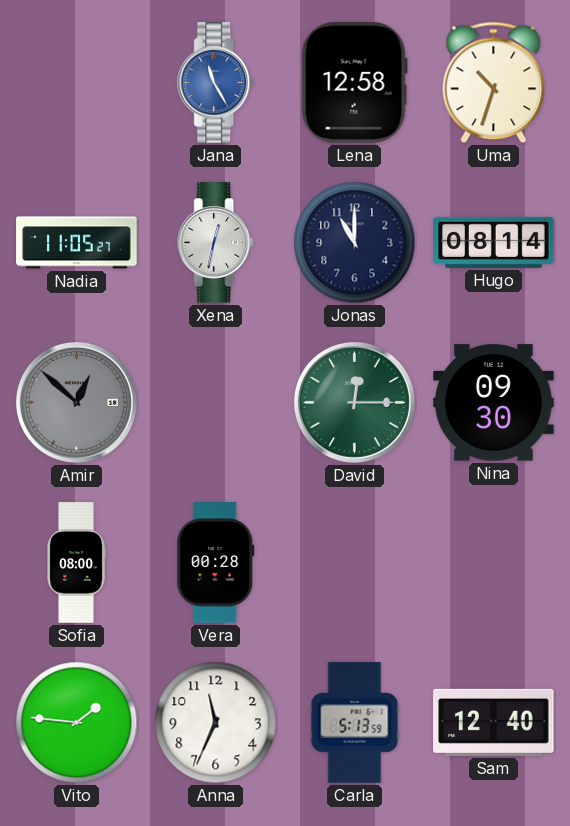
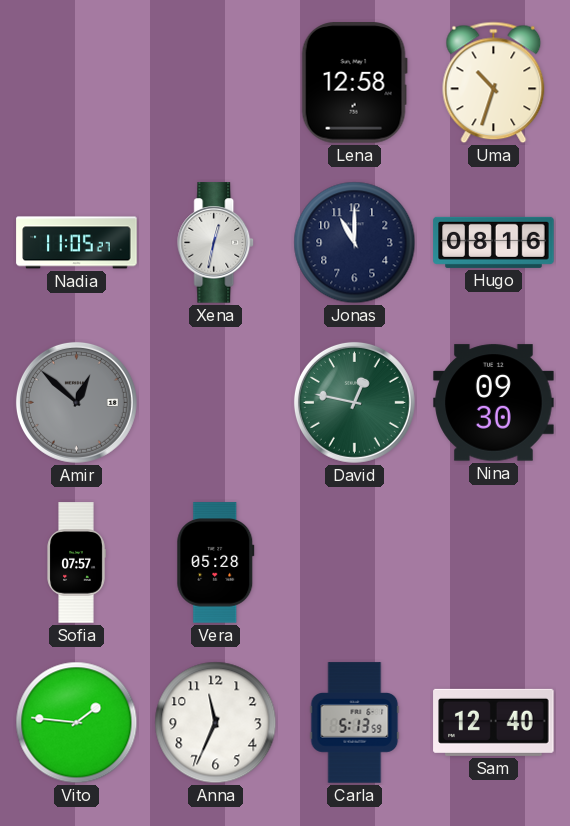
Jana: 11:25 -> none (216, 83)
Hugo: 08:14 -> 08:16 (494, 242)
David: 12:15 -> 12:47 (354, 402)
Sofia: 08:00 -> 07:57 (76, 563)
Vera: 00:28 -> 05:28 (216, 563)
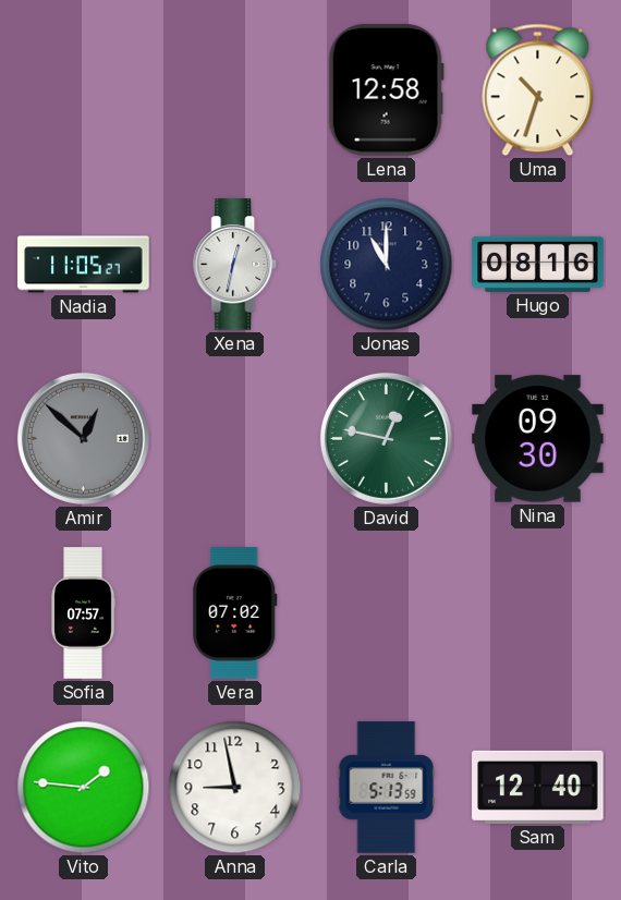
Vera: 05:28 -> 07:02 (235, 613)
Anna: 11:34 -> 8:58 (235, 788)
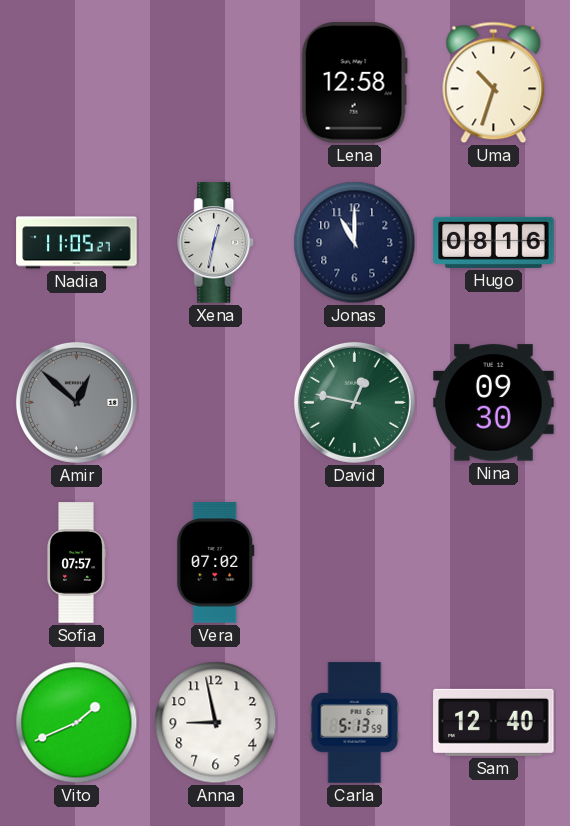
Vito: 1:46 -> 1:41 (77, 723)
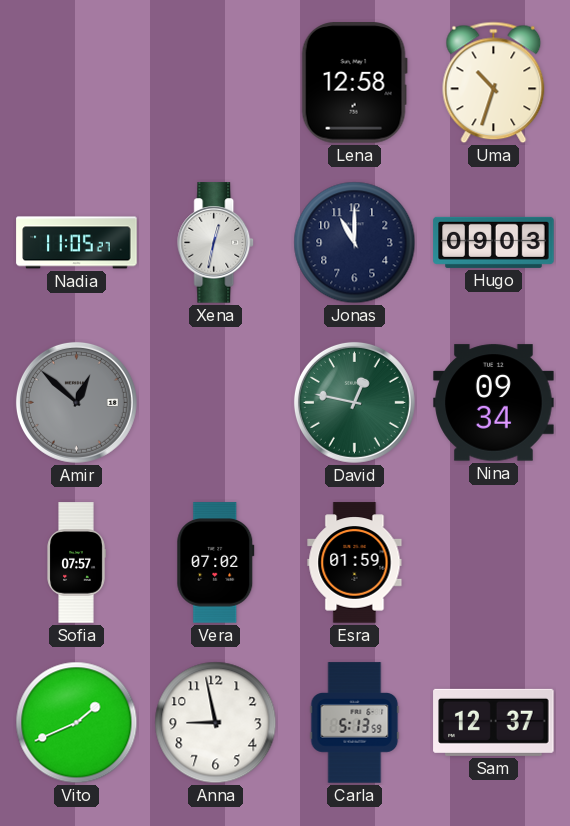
Hugo: 08:16 -> 09:03 (494, 242)
Nina: 09:30 -> 09:34 (494, 403)
Esra: none -> 01:59 (355, 563)
Sam: 12:40 -> 12:37 (494, 722)
